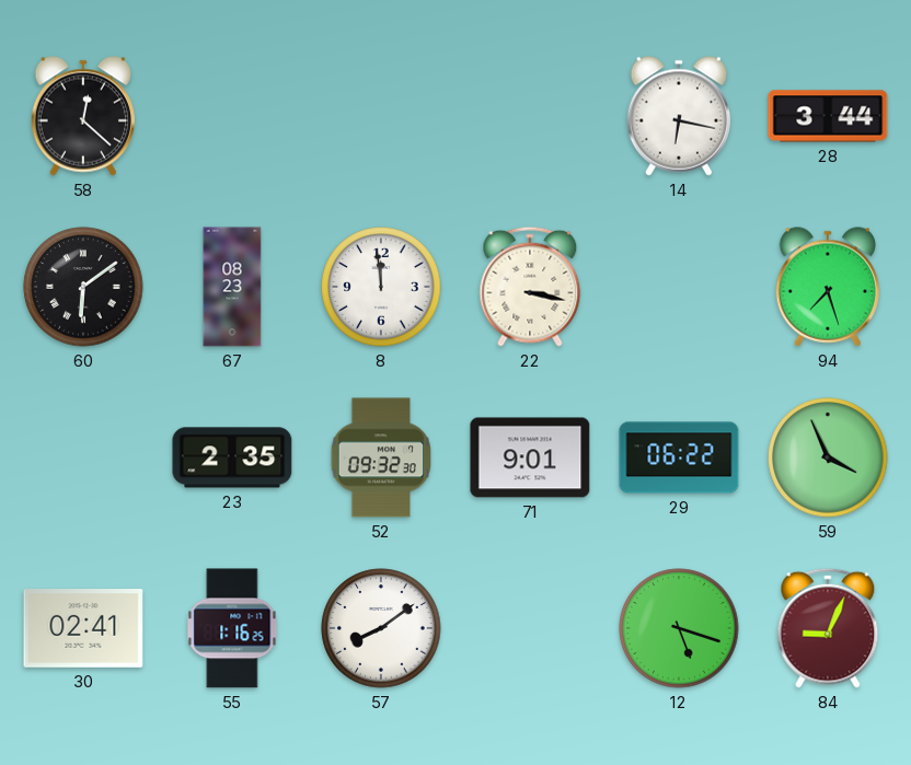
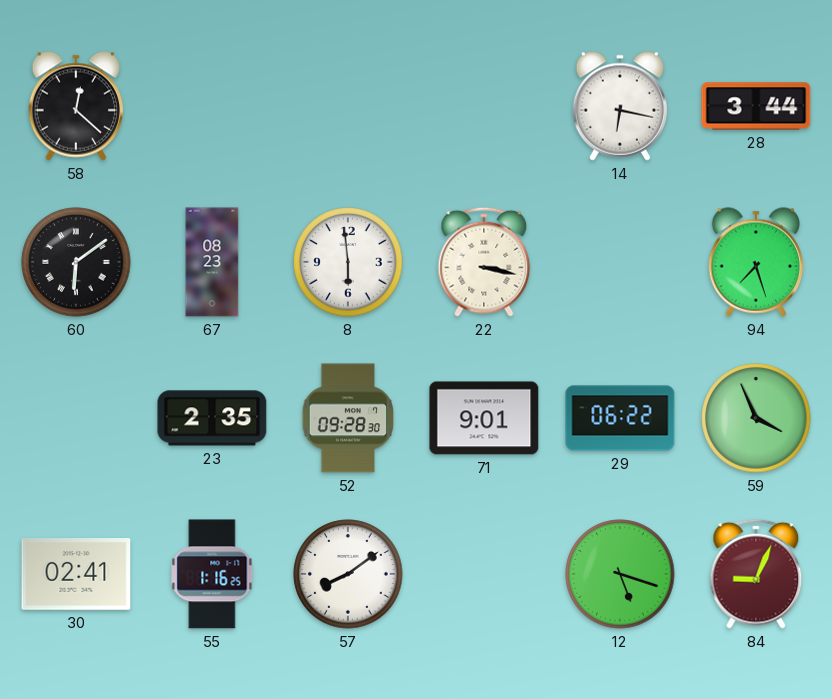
8: 11:59 -> 5:59 (348, 262)
52: 09:32 -> 09:28 (348, 418)
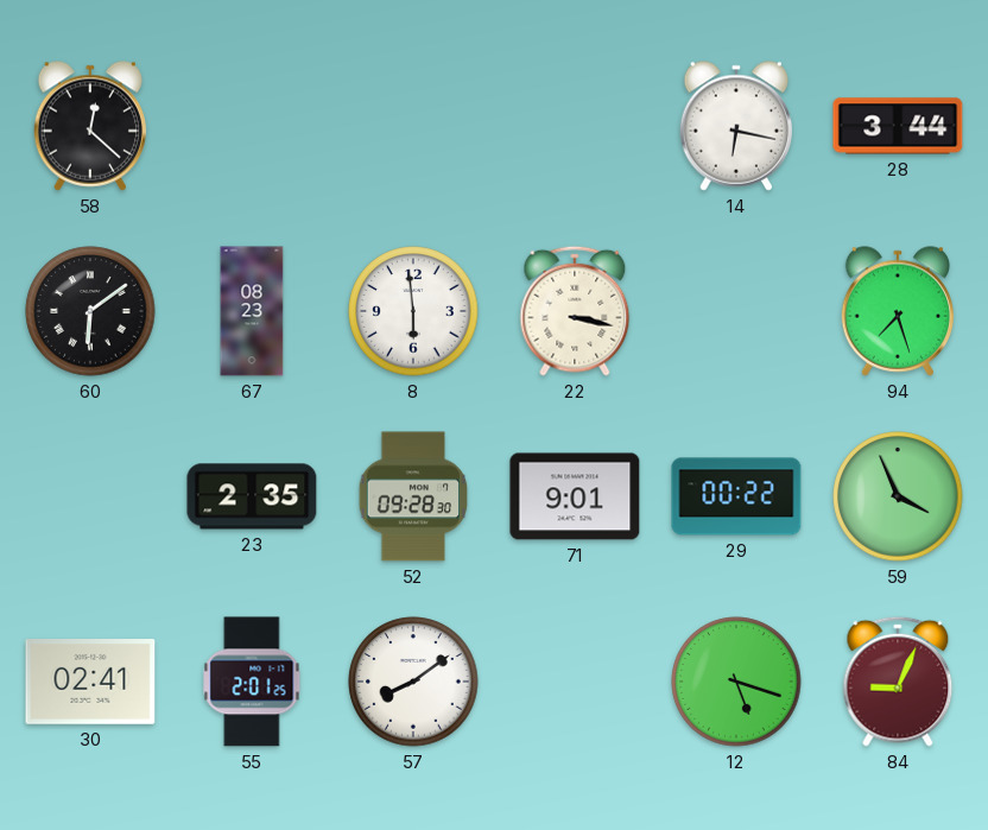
29: 06:22 -> 00:22 (736, 496)
55: 1:16 -> 2:01 (252, 682)
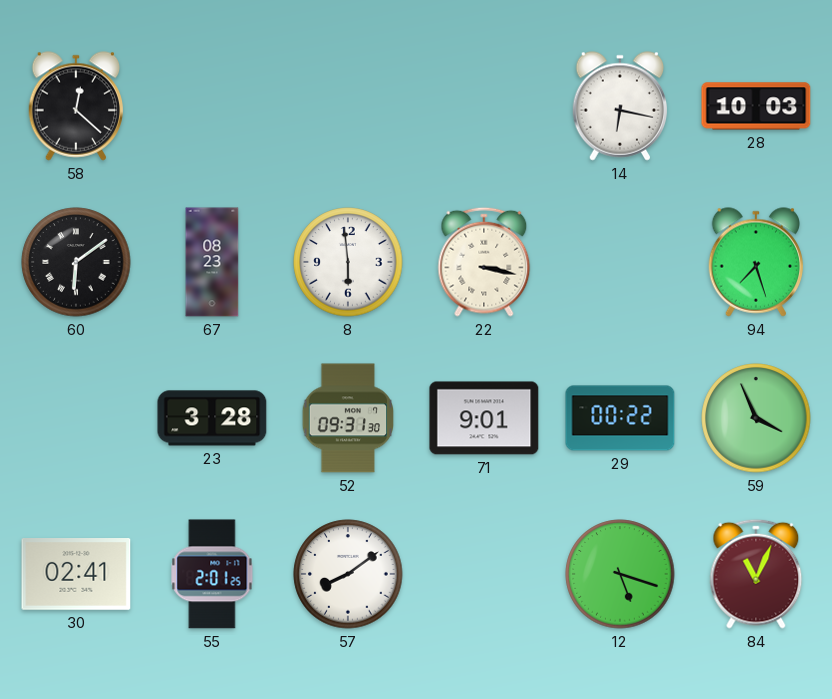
28: 3:44 -> 10:03 (756, 106)
23: 2:35 -> 3:28 (212, 418)
52: 09:28 -> 09:31 (348, 418)
84: 9:04 -> 11:04 (756, 574)
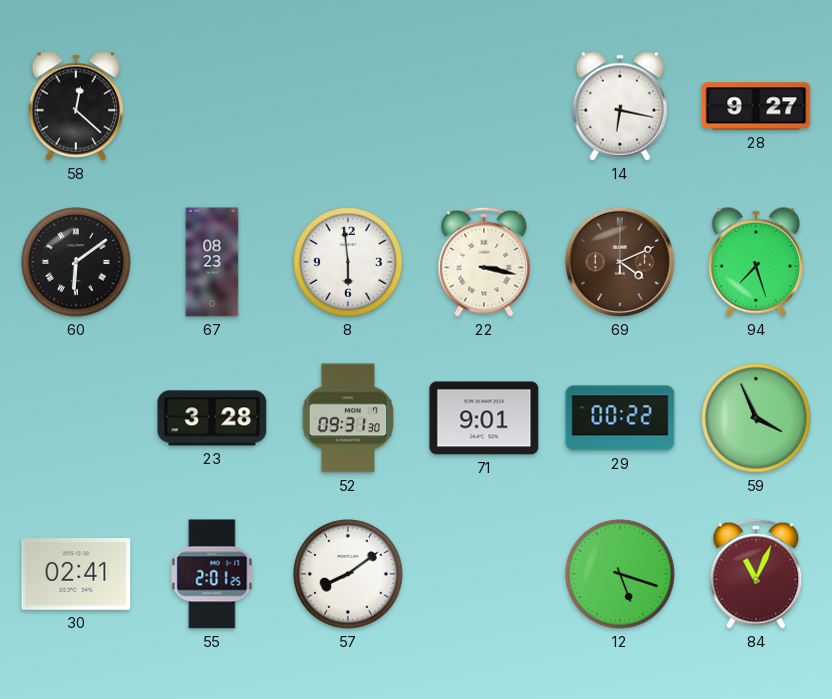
28: 10:03 -> 9:27 (756, 106)
69: none -> 4:11 (620, 262)
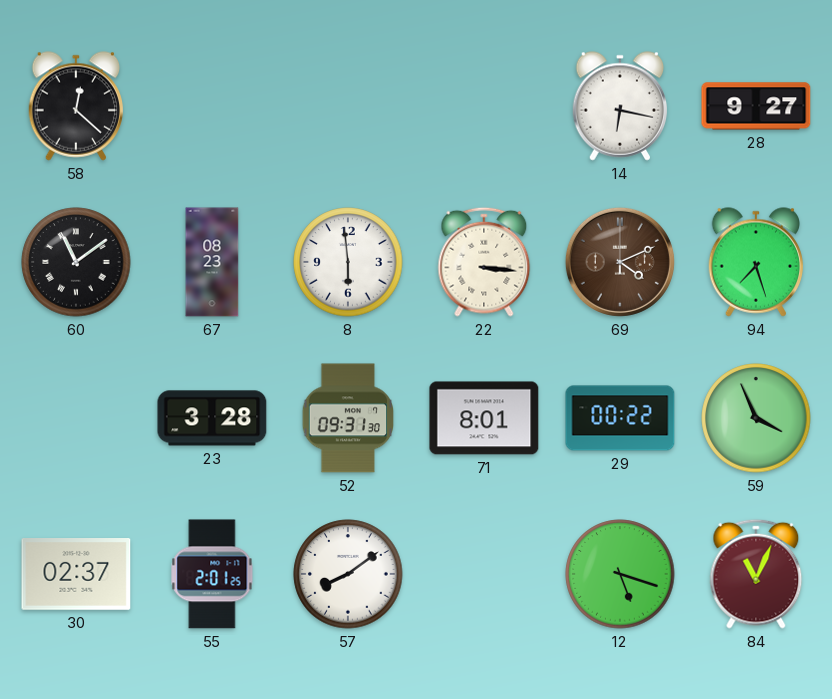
60: 6:09 -> 11:09 (76, 262)
22: 3:17 -> 3:16 (484, 262)
71: 9:01 -> 8:01 (484, 418)
30: 02:41 -> 02:37 (76, 575)
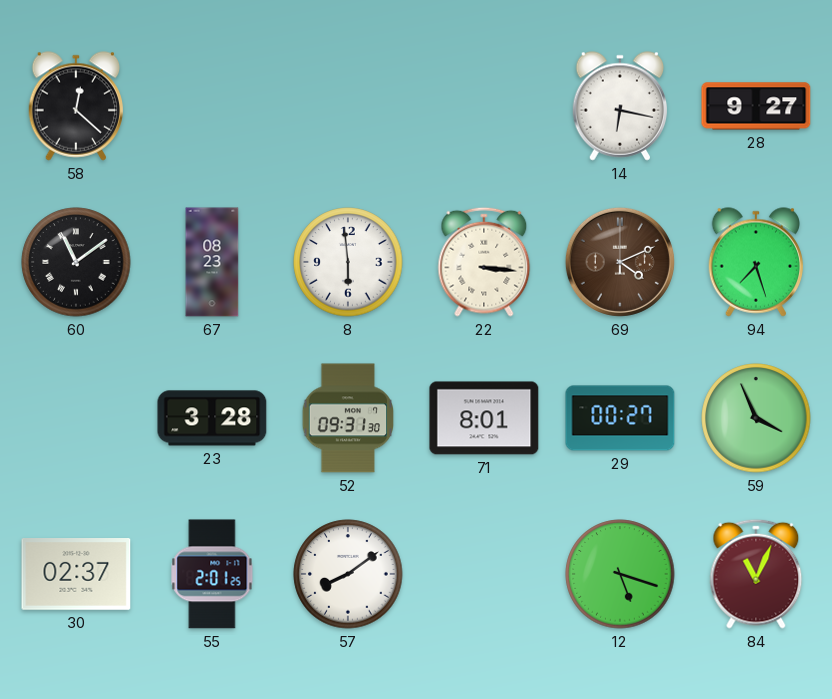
29: 00:22 -> 00:27 (620, 418)
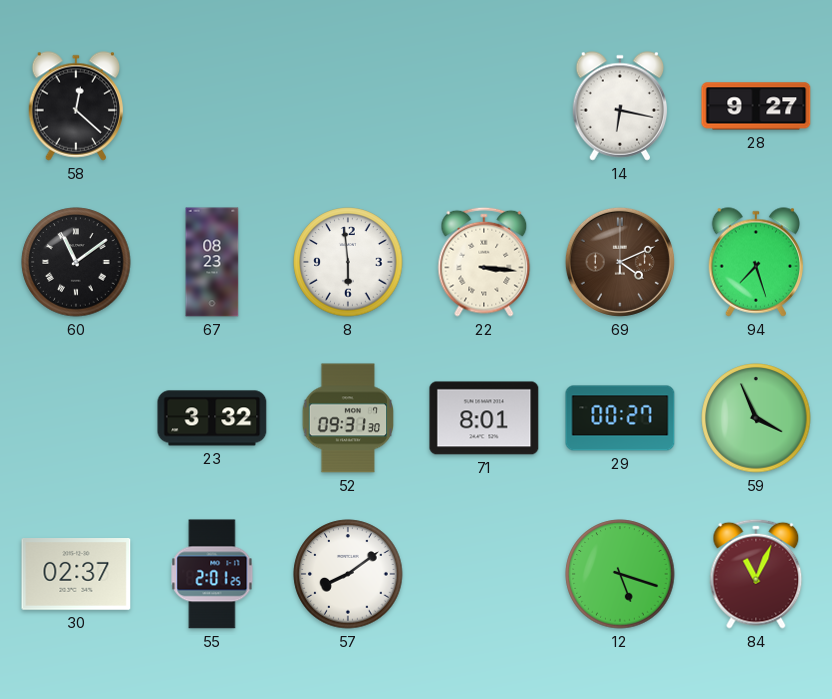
23: 3:28 -> 3:32 (212, 418)
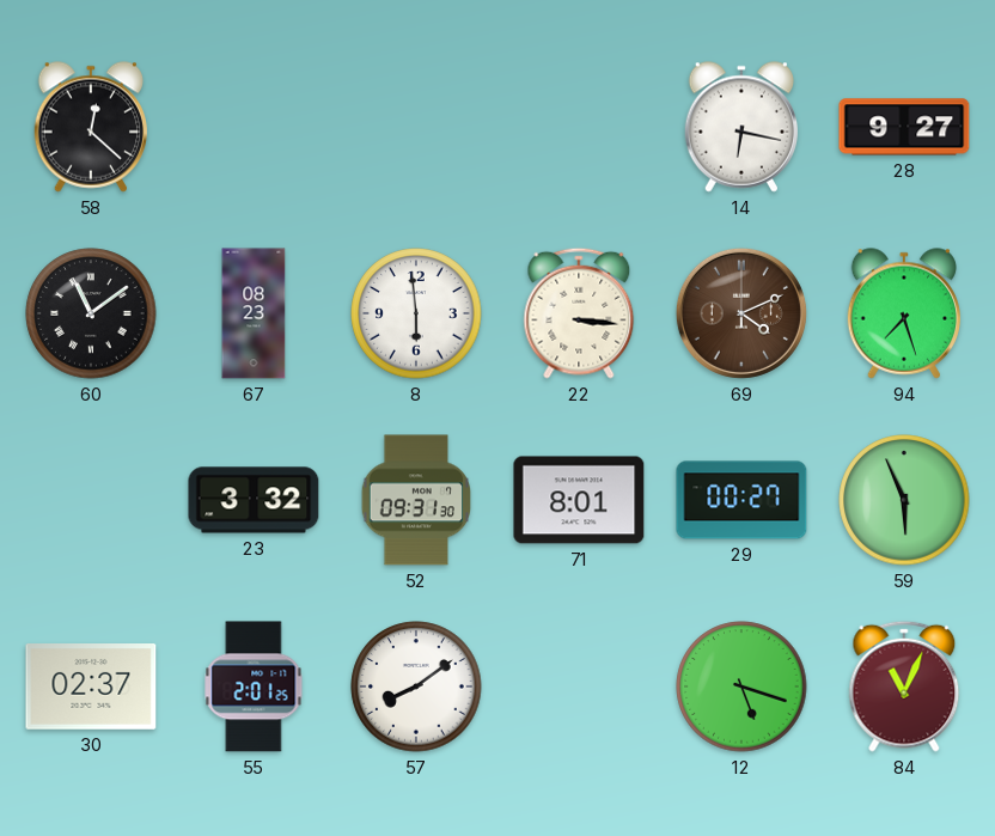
59: 3:56 -> 5:56 (904, 500)
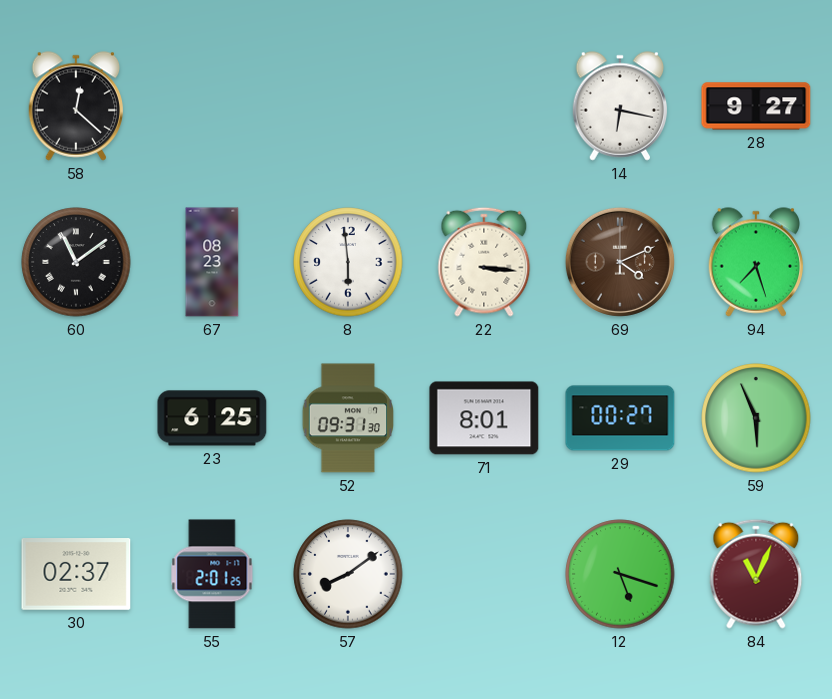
23: 3:32 -> 6:25 (212, 418)
